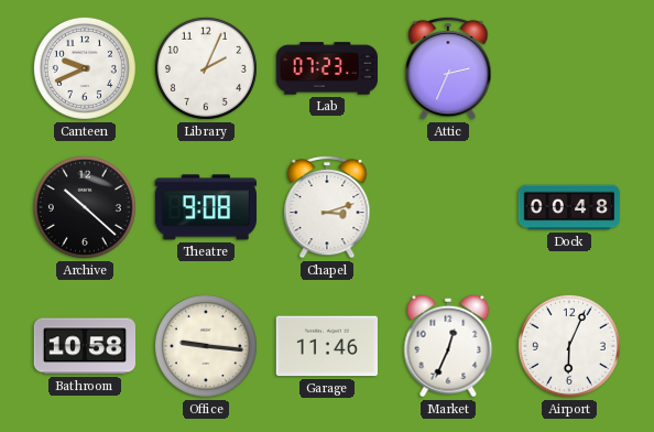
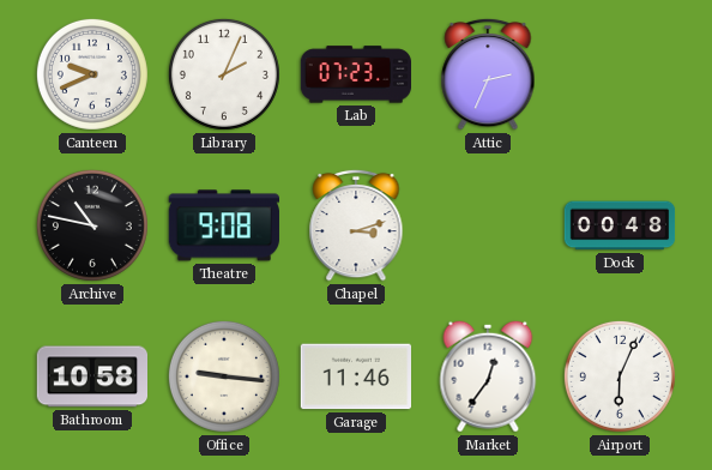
Archive: 10:22 -> 10:47 (92, 225)
Market: 12:34 -> 12:36 (488, 376)
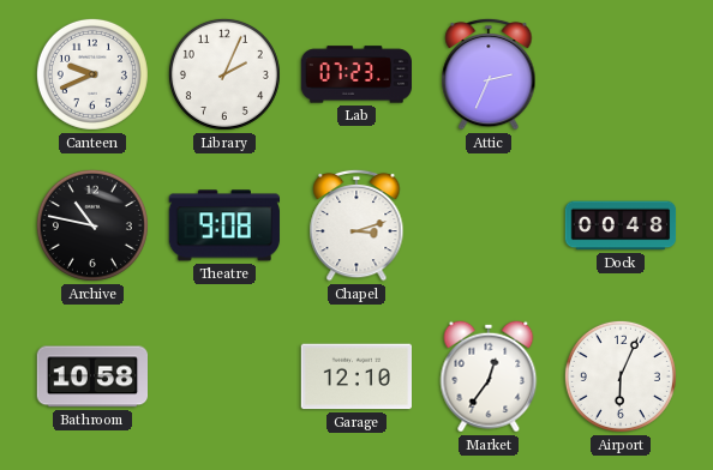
Office: 9:16 -> none (224, 376)
Garage: 11:46 -> 12:10 (355, 376)
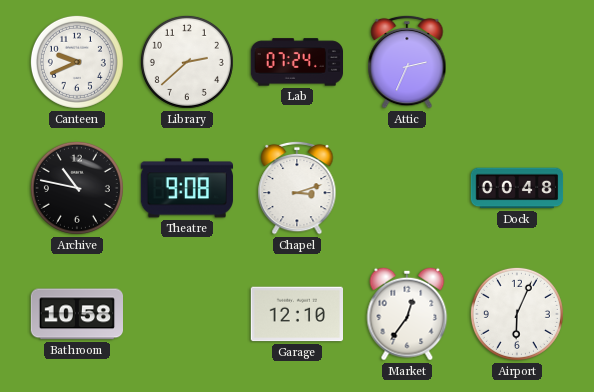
Library: 2:04 -> 2:38 (187, 62)
Lab: 07:23 -> 07:24 (296, 62)
